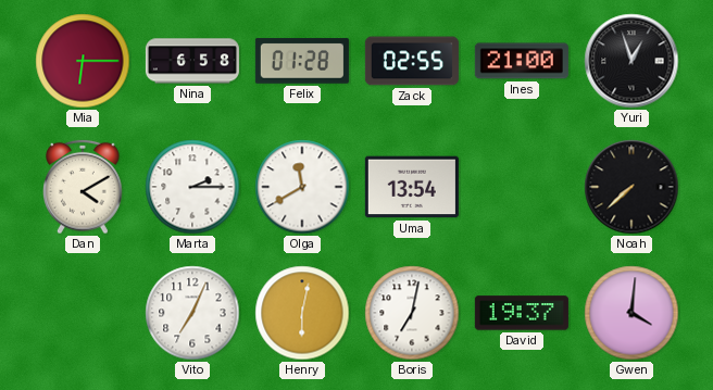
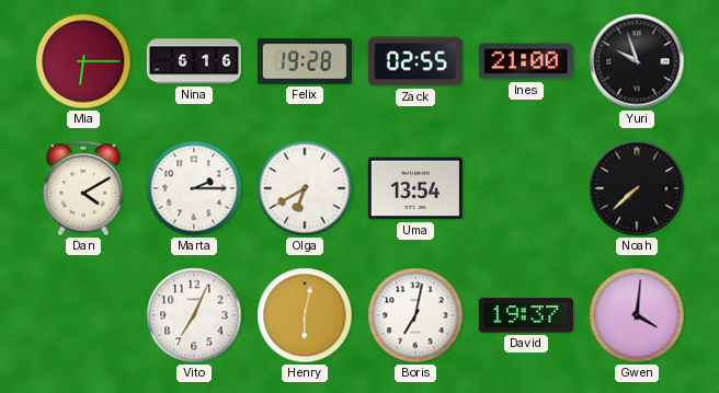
Nina: 6:58 -> 6:16 (194, 61)
Felix: 01:28 -> 19:28 (305, 61)
Yuri: 12:57 -> 9:57 (637, 61)
Olga: 11:40 -> 6:40 (305, 188)
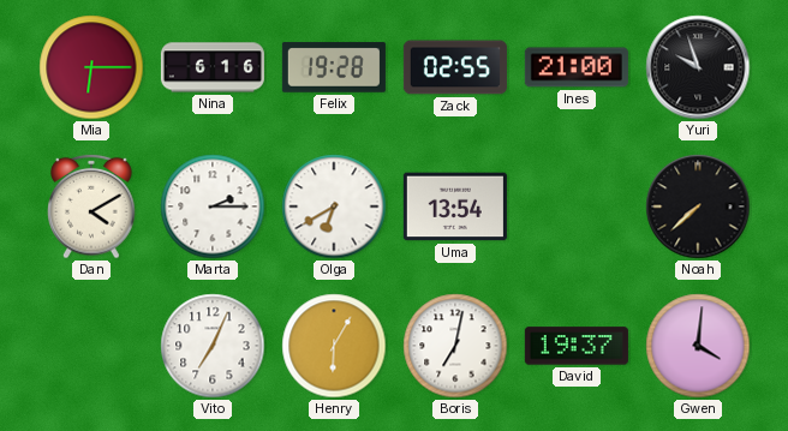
Henry: 6:02 -> 6:05 (334, 346)
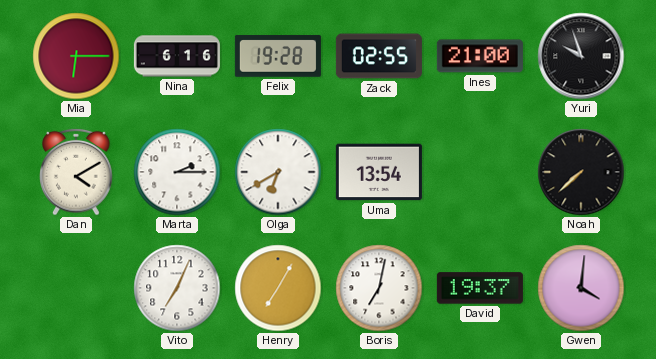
Henry: 6:05 -> 7:05 (278, 288)
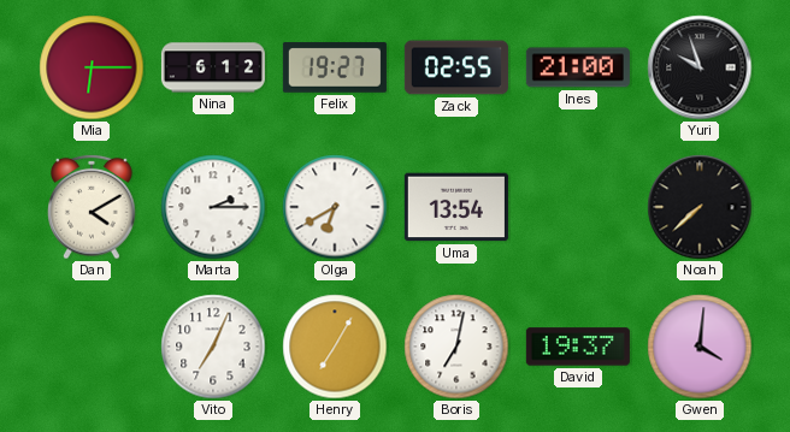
Nina: 6:16 -> 6:12 (213, 67)
Felix: 19:28 -> 19:27 (335, 67)
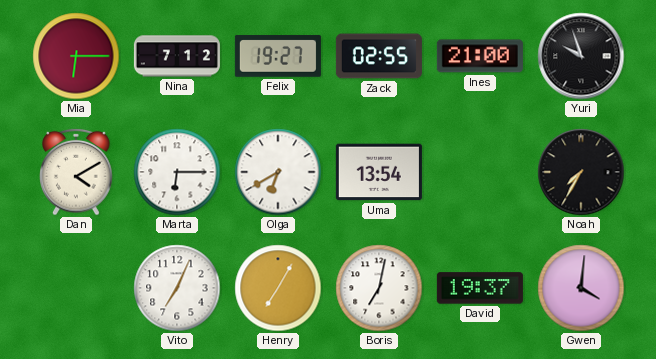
Nina: 6:12 -> 7:12 (177, 56)
Marta: 2:15 -> 6:15 (177, 172)
Noah: 7:38 -> 7:35 (581, 172)
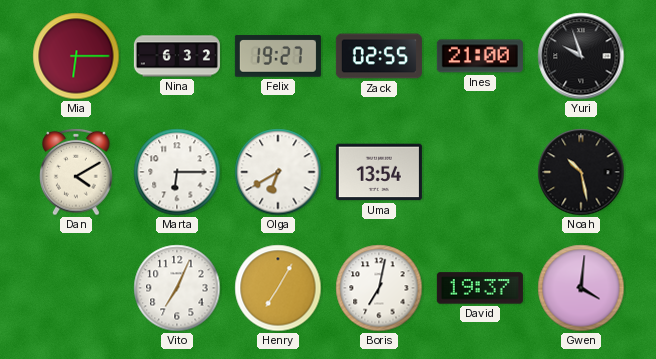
Nina: 7:12 -> 6:32 (177, 56)
Noah: 7:35 -> 10:28 (581, 172)
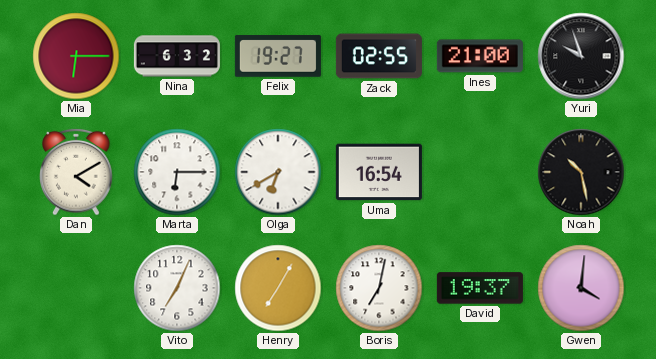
Uma: 13:54 -> 16:54 (379, 172)
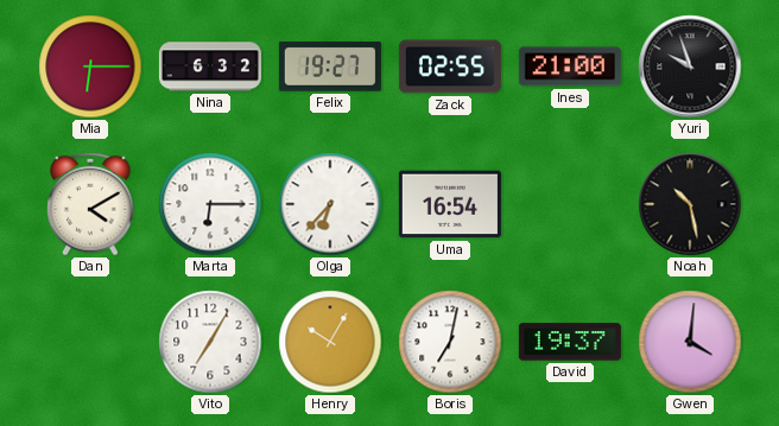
Olga: 6:40 -> 6:37 (330, 204)
Vito: 7:04 -> 7:05 (210, 342)
Henry: 7:05 -> 10:05 (330, 342)
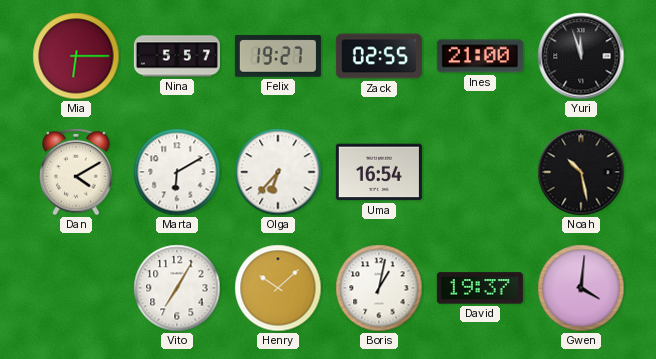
Nina: 6:32 -> 5:57 (177, 56)
Yuri: 9:57 -> 11:57 (581, 56)
Marta: 6:15 -> 6:10 (177, 172)
Henry: 10:05 -> 10:08 (278, 288)
Boris: 7:02 -> 1:02 (379, 288)
